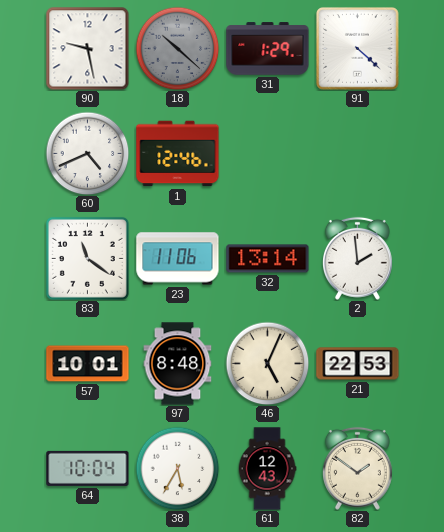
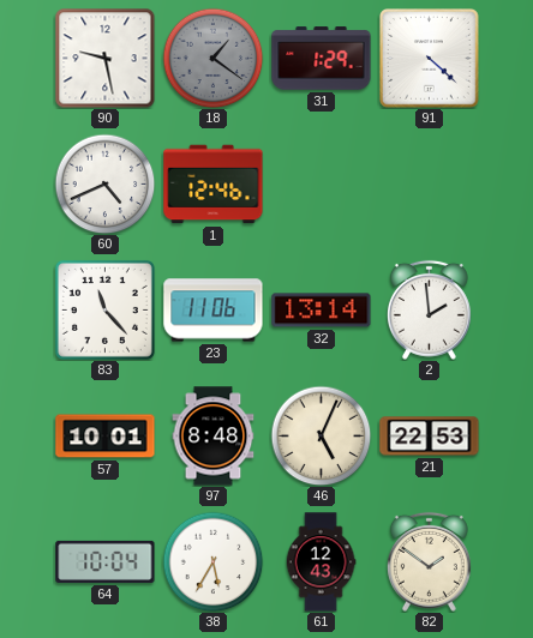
18: 10:22 -> 1:21 (212, 58)
83: 11:21 -> 11:23 (104, 309)
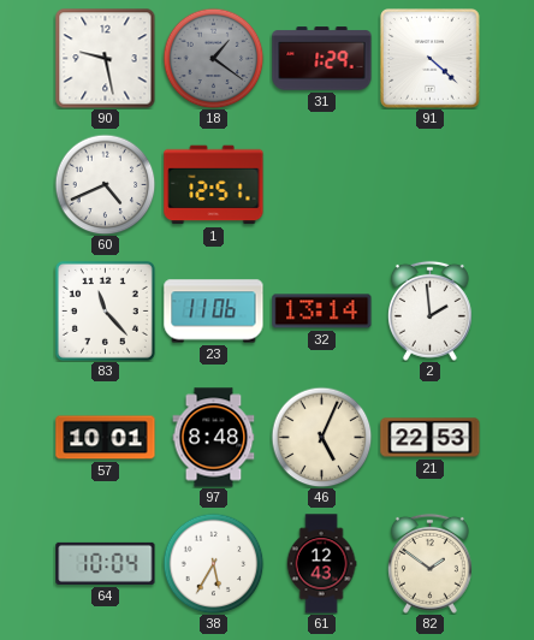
1: 12:46 -> 12:51 (214, 185)
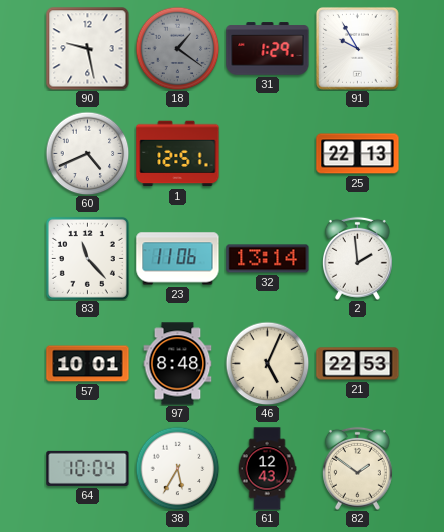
91: 4:22 -> 9:55 (358, 49)
25: none -> 22:13 (358, 154)
